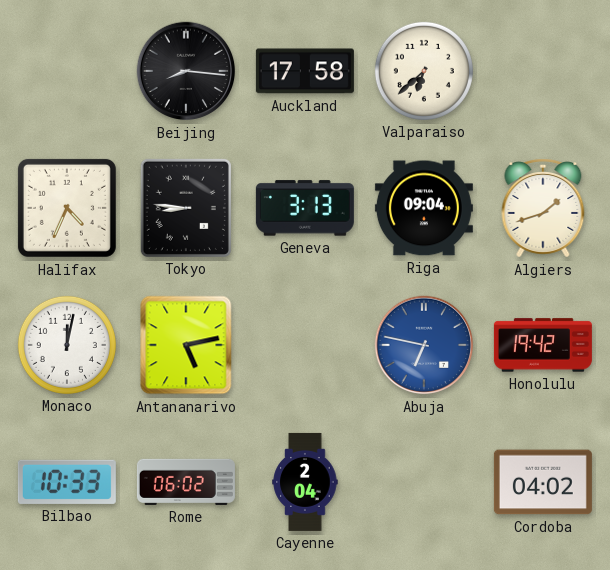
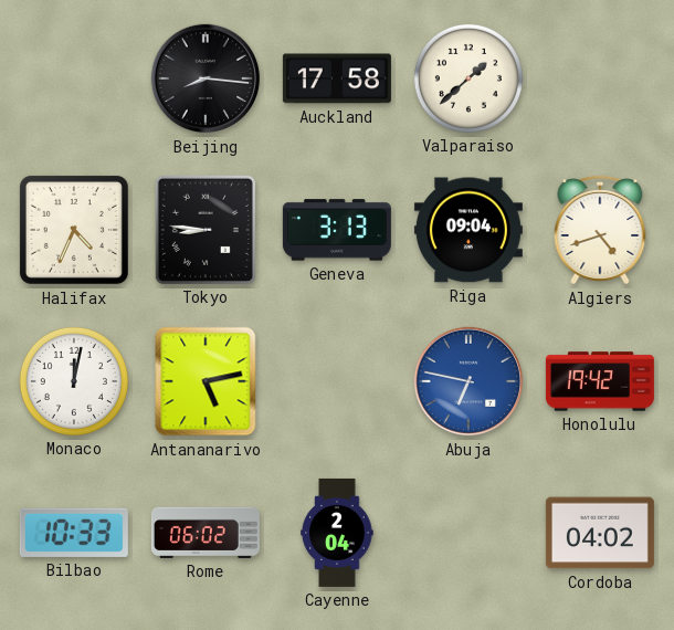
Valparaiso: 6:38 -> 1:38 (468, 78)
Algiers: 1:42 -> 4:42 (600, 230)
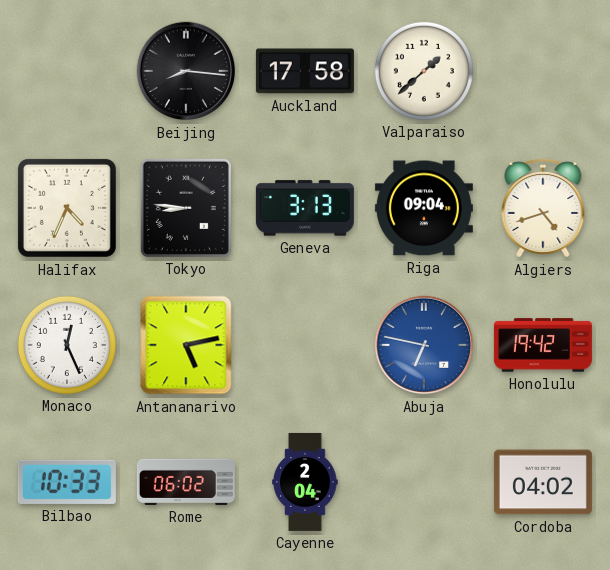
Monaco: 12:02 -> 12:26 (67, 345)
